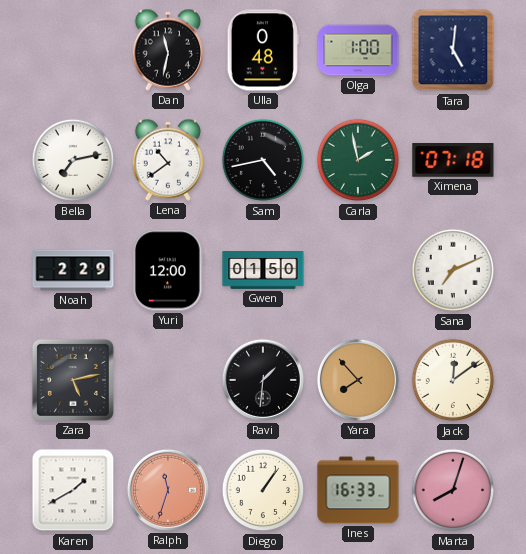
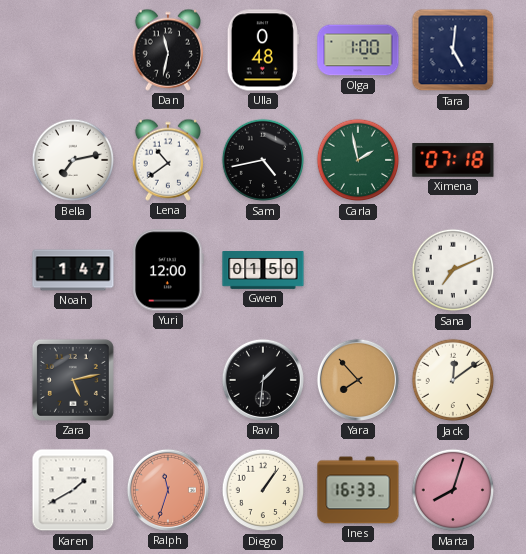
Noah: 2:29 -> 1:47 (73, 270)
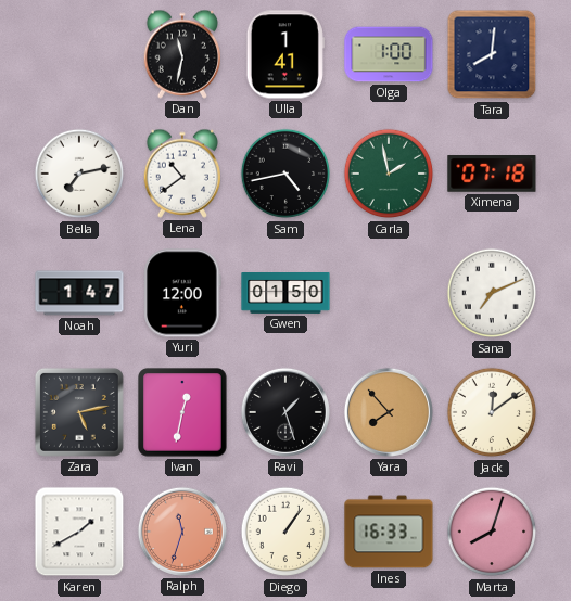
Ulla: 0:48 -> 1:41 (285, 54)
Tara: 5:01 -> 8:01 (492, 54)
Ivan: none -> 12:32 (182, 412)
Ravi: 1:31 -> 1:27 (285, 412)
